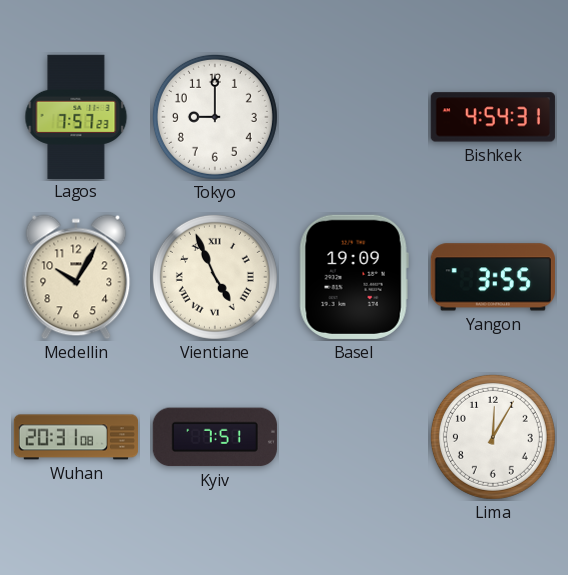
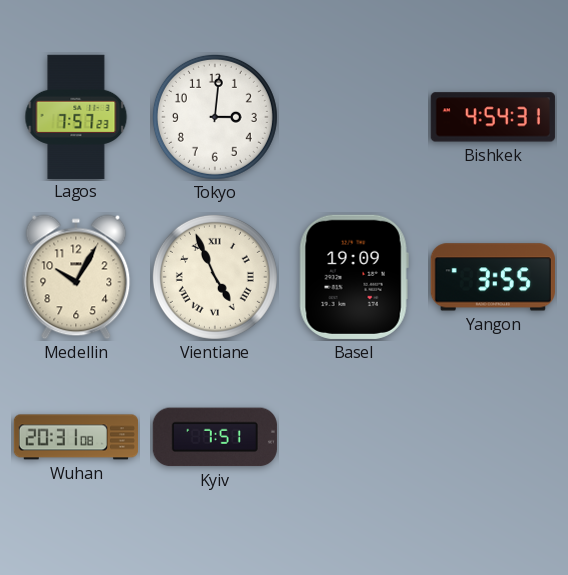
Tokyo: 9:00 -> 3:01 (215, 117)
Lima: 12:05 -> none (493, 437)
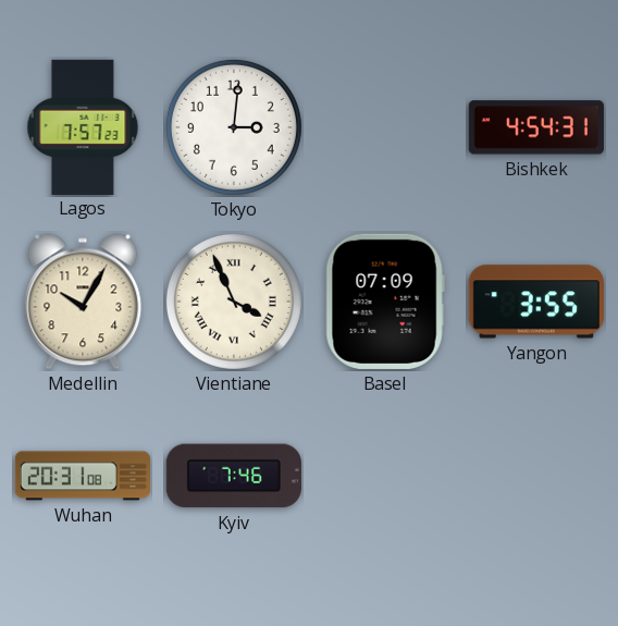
Vientiane: 4:56 -> 3:56 (234, 302)
Basel: 19:09 -> 07:09 (385, 302)
Kyiv: 7:51 -> 7:46 (234, 476)
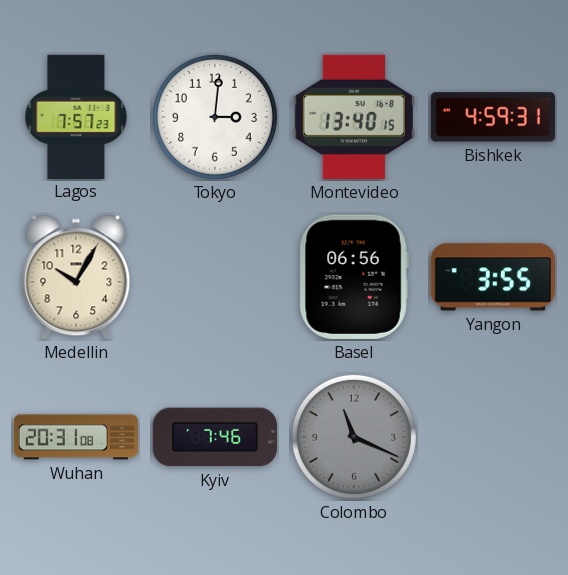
Montevideo: none -> 13:40 (354, 117)
Bishkek: 4:54 -> 4:59 (493, 117)
Vientiane: 3:56 -> none (234, 302)
Basel: 07:09 -> 06:56 (354, 277)
Colombo: none -> 11:19 (354, 437)
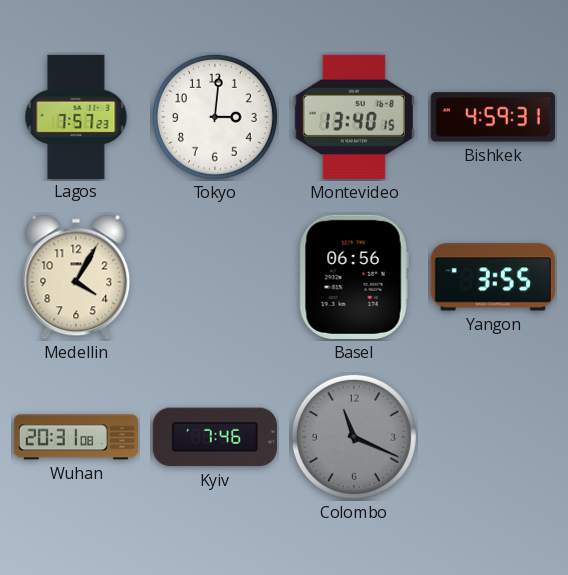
Medellin: 10:05 -> 4:05 (76, 277)
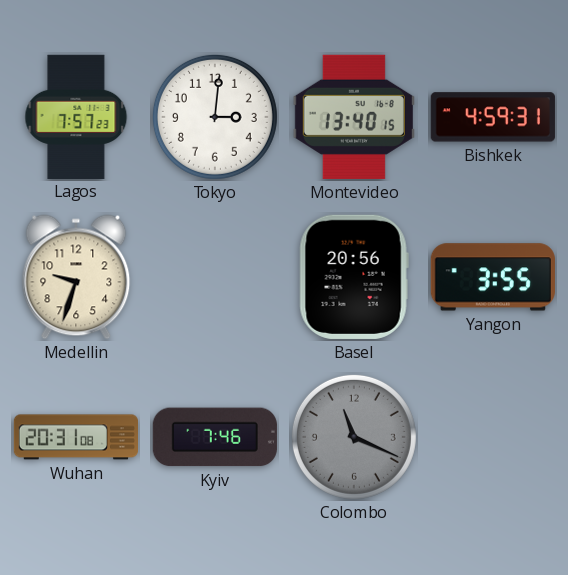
Medellin: 4:05 -> 9:33 (76, 277)
Basel: 06:56 -> 20:56 (354, 277)
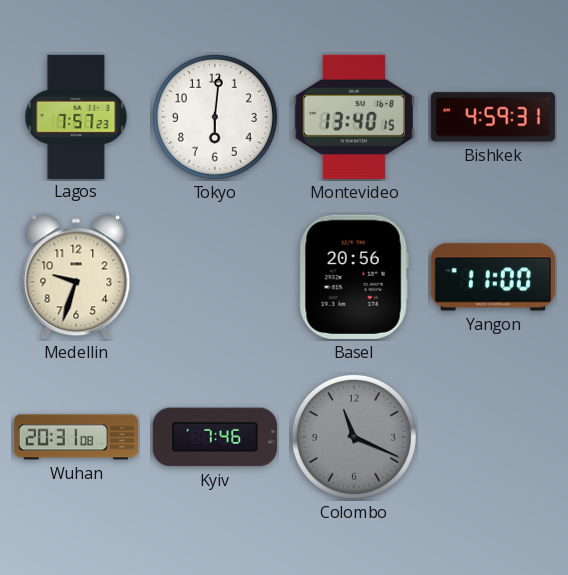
Tokyo: 3:01 -> 6:01 (215, 117)
Yangon: 3:55 -> 11:00 (493, 277)
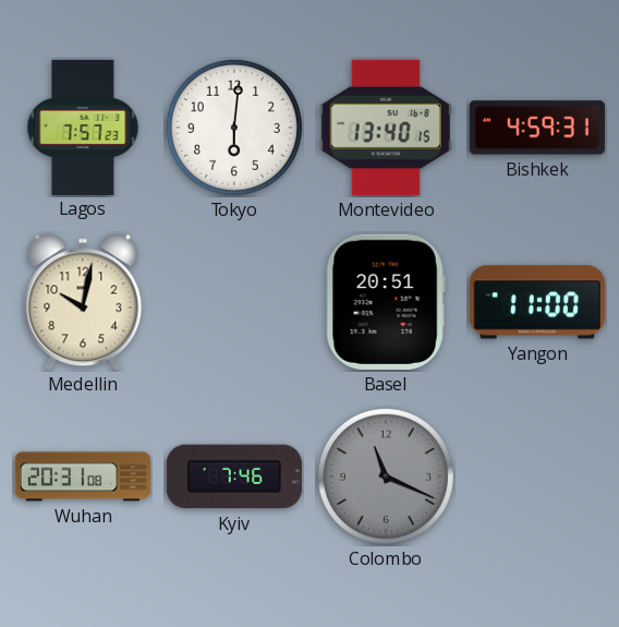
Medellin: 9:33 -> 10:02 (83, 302)
Basel: 20:56 -> 20:51 (386, 302)
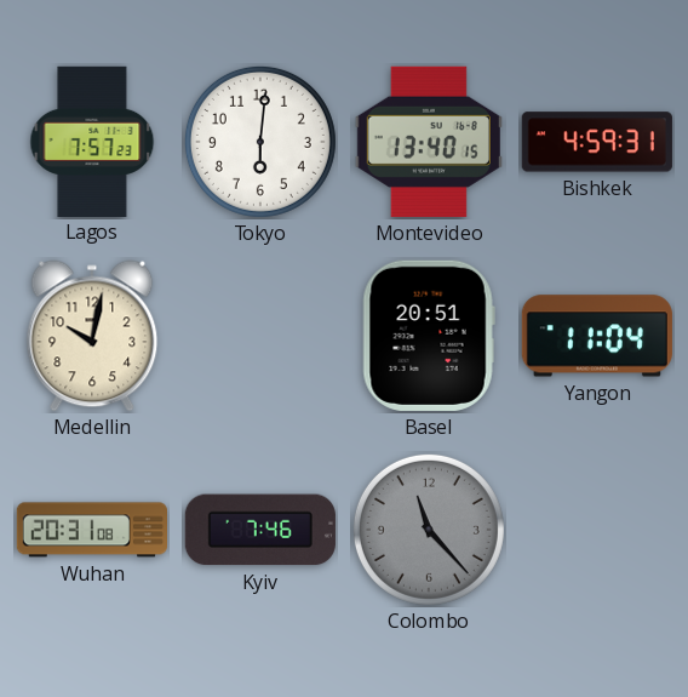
Yangon: 11:00 -> 11:04 (597, 336)
Colombo: 11:19 -> 11:23 (429, 530)
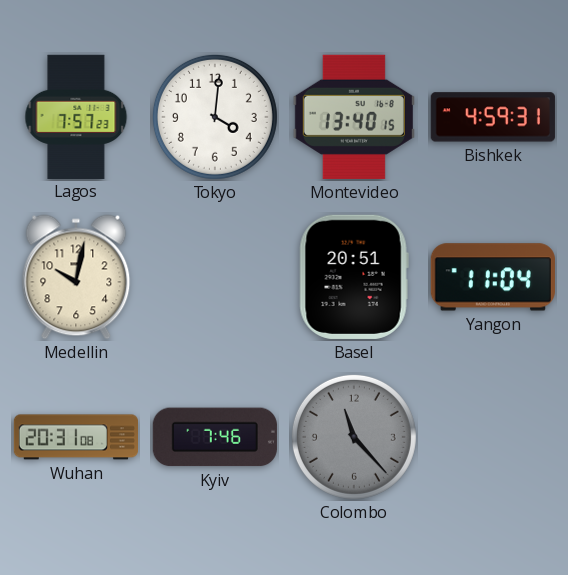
Tokyo: 6:01 -> 4:01 (215, 117)
